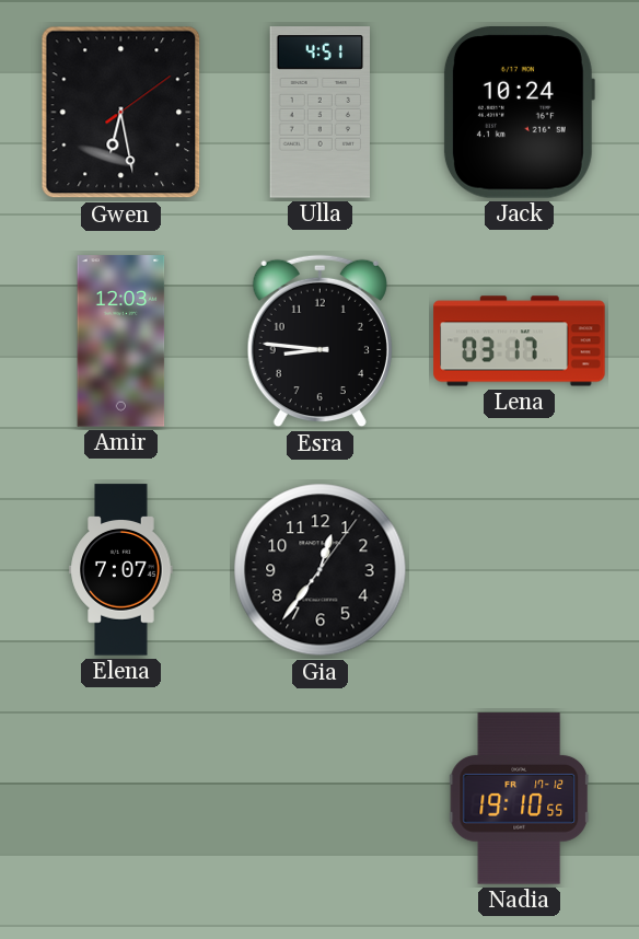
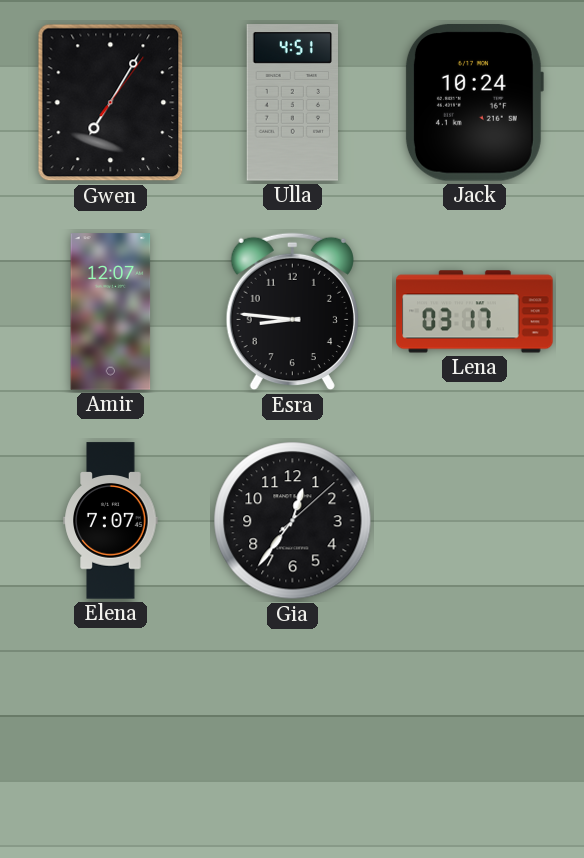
Gwen: 6:28 -> 7:05 (111, 103)
Amir: 12:03 -> 12:07 (111, 312)
Gia: 12:36:06 -> 12:36:08 (293, 521)
Nadia: 19:10 -> none (520, 799)
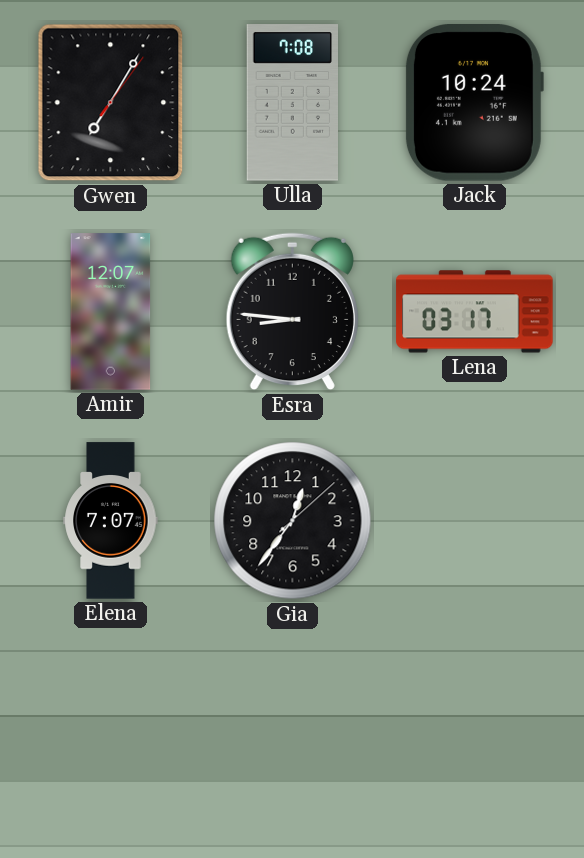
Ulla: 4:51 -> 7:08 (292, 103)
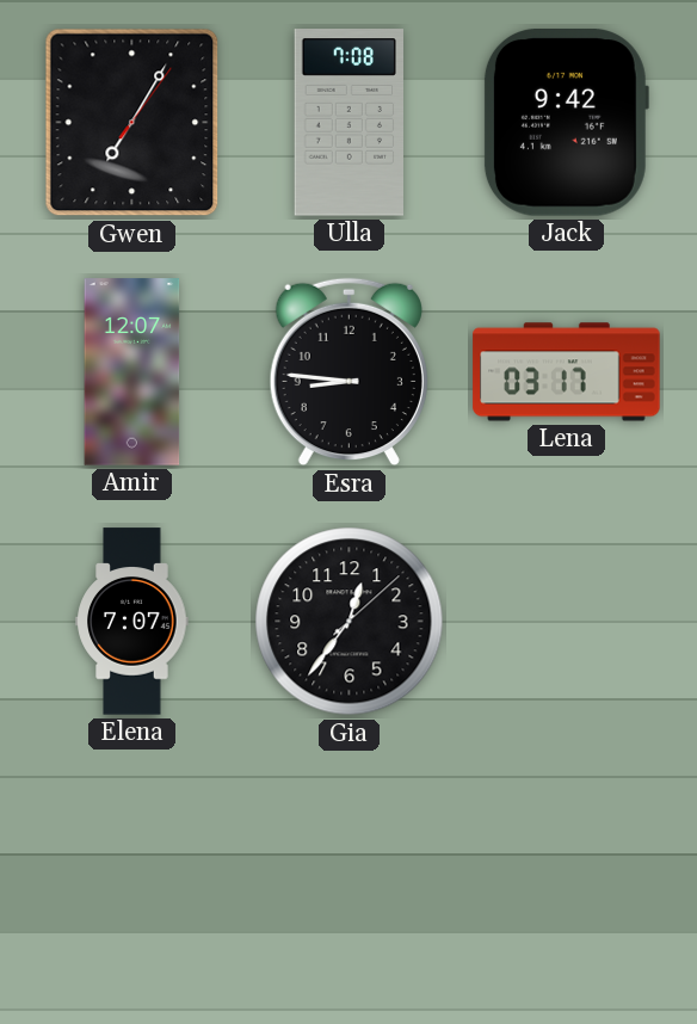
Jack: 10:24 -> 9:42 (566, 123)
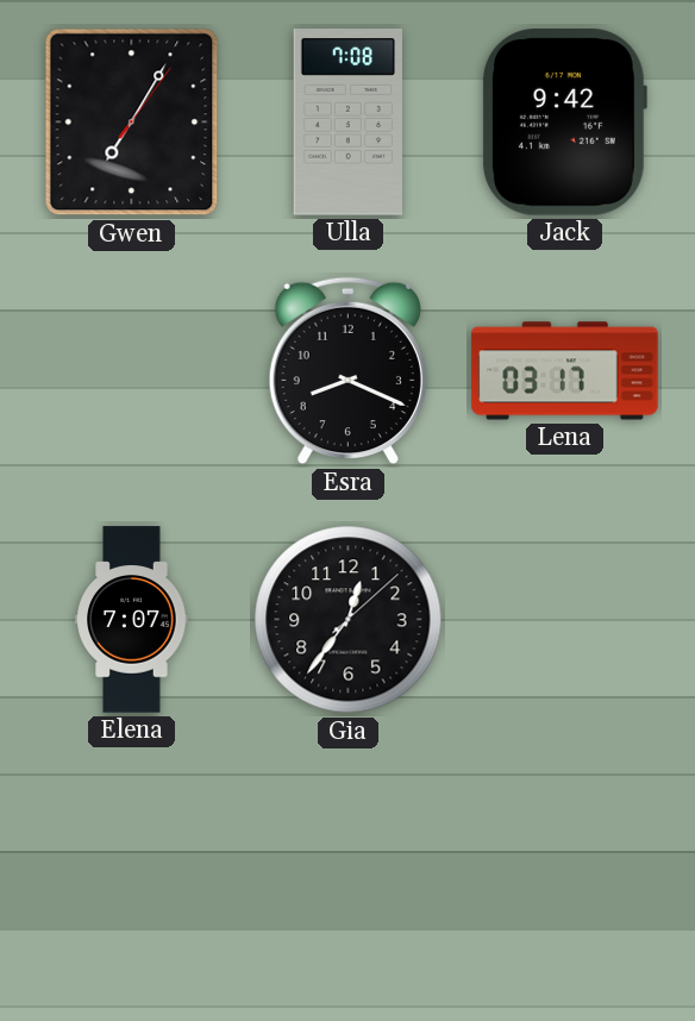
Amir: 12:07 -> none (132, 372)
Esra: 8:46 -> 8:19 (347, 371)
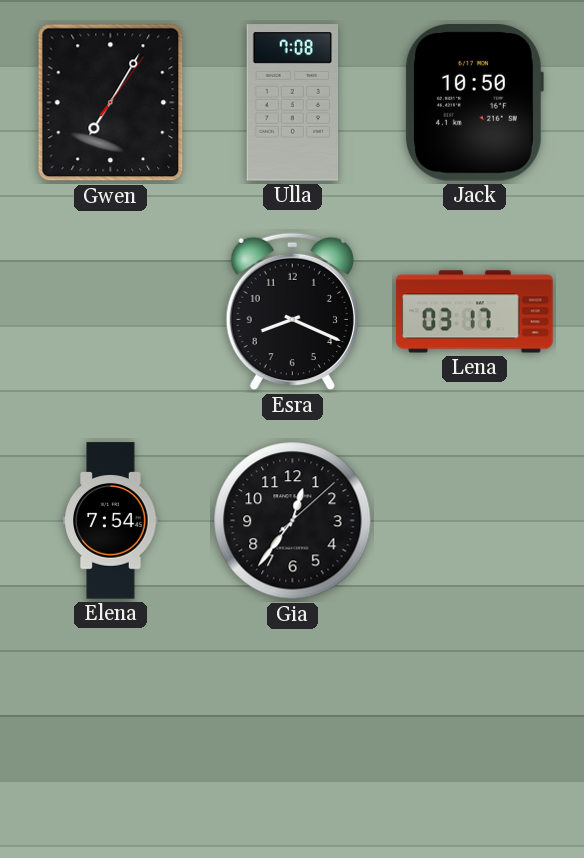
Jack: 9:42 -> 10:50 (474, 103)
Elena: 7:07 -> 7:54 (111, 521)
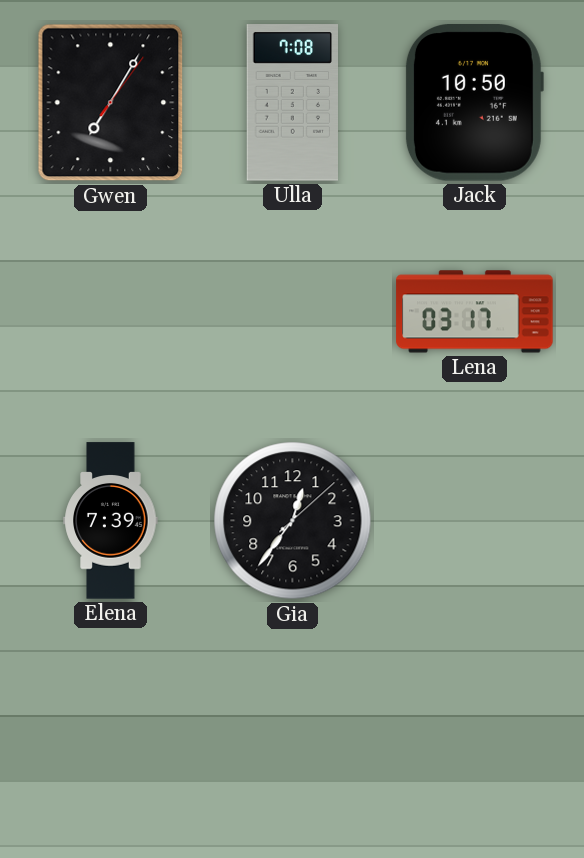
Esra: 8:19 -> none (292, 312)
Elena: 7:54 -> 7:39 (111, 521)
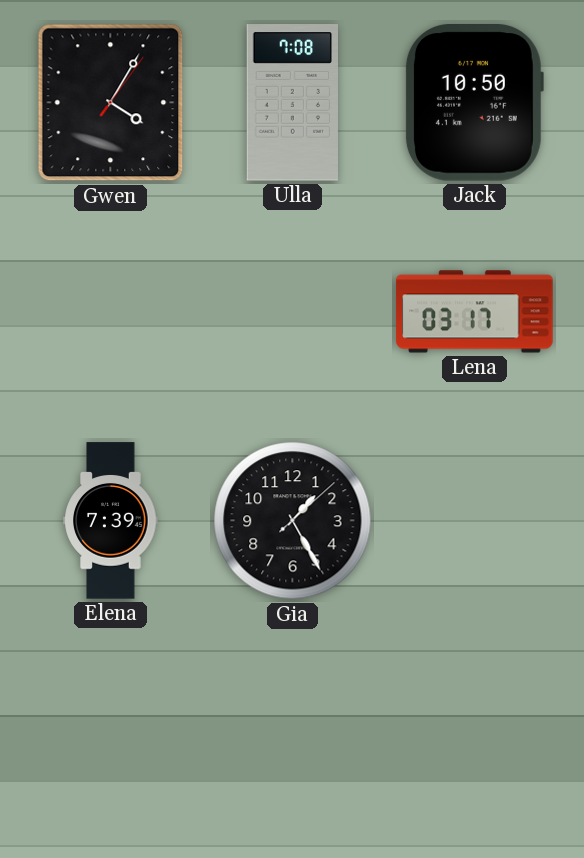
Gwen: 7:05 -> 4:05 (111, 103)
Gia: 12:36 -> 1:25 (293, 521)
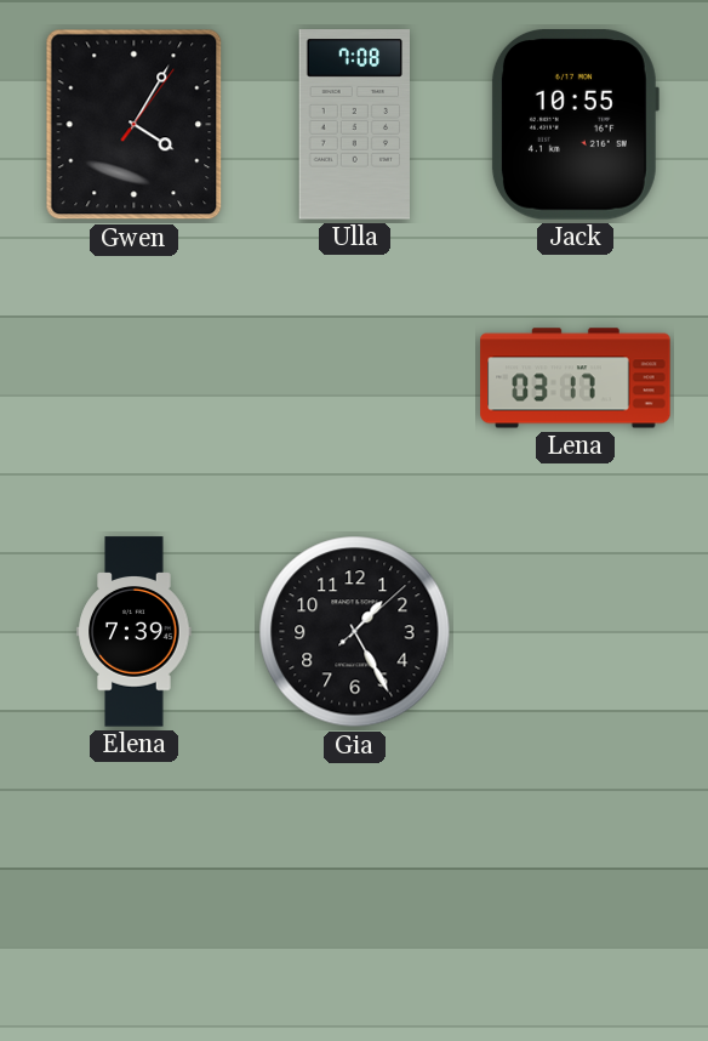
Jack: 10:50 -> 10:55 (575, 125)
